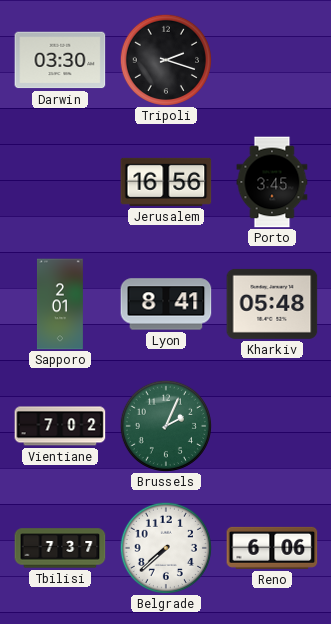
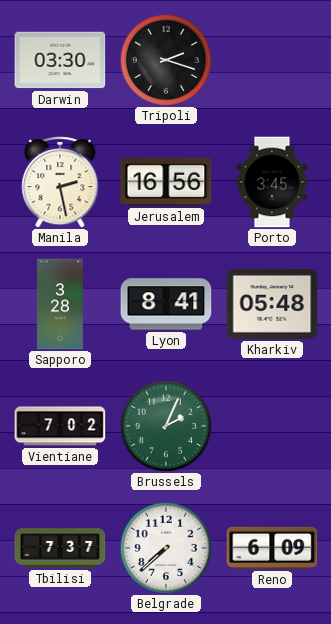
Manila: none -> 2:28 (60, 183)
Sapporo: 2:01 -> 3:28 (60, 304)
Reno: 6:06 -> 6:09 (272, 548)
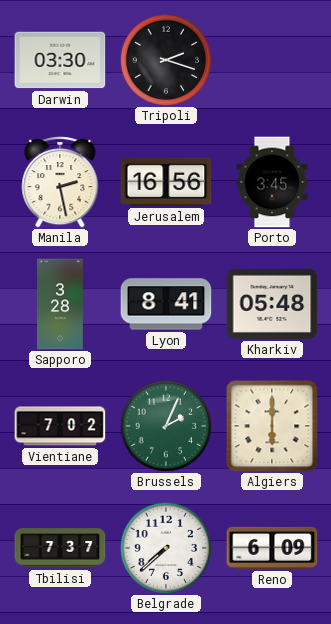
Algiers: none -> 6:00 (272, 426)
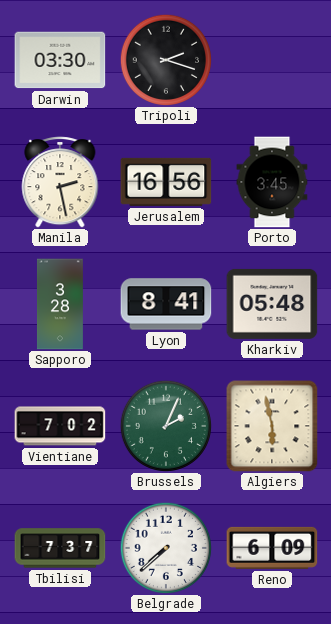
Algiers: 6:00 -> 5:58 (272, 426)
